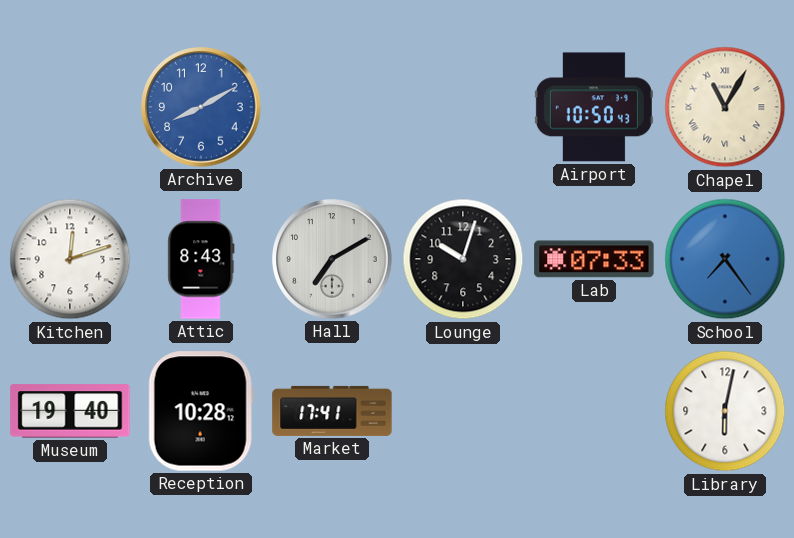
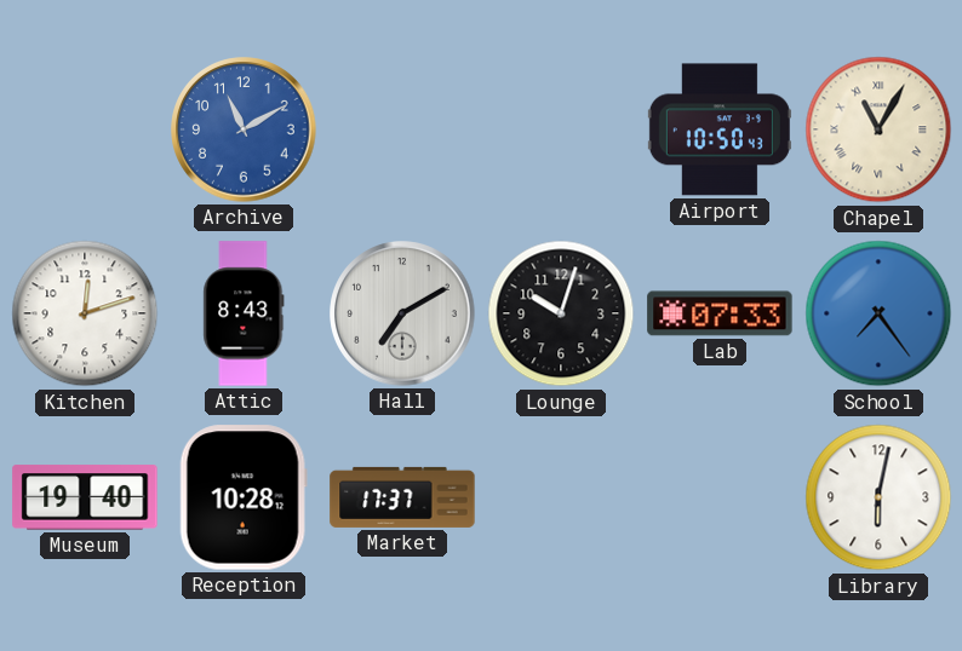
Archive: 8:10 -> 11:10 (244, 129)
Market: 17:41 -> 17:37 (402, 497)
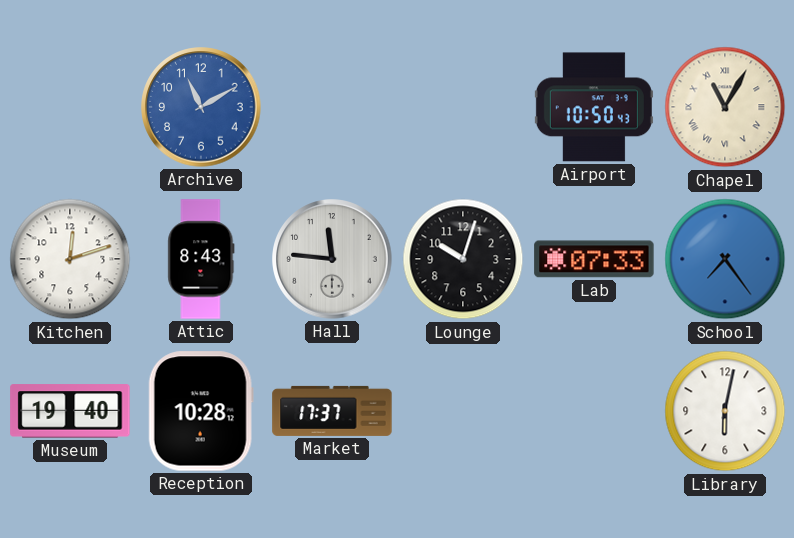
Hall: 7:10 -> 11:46 (332, 259)
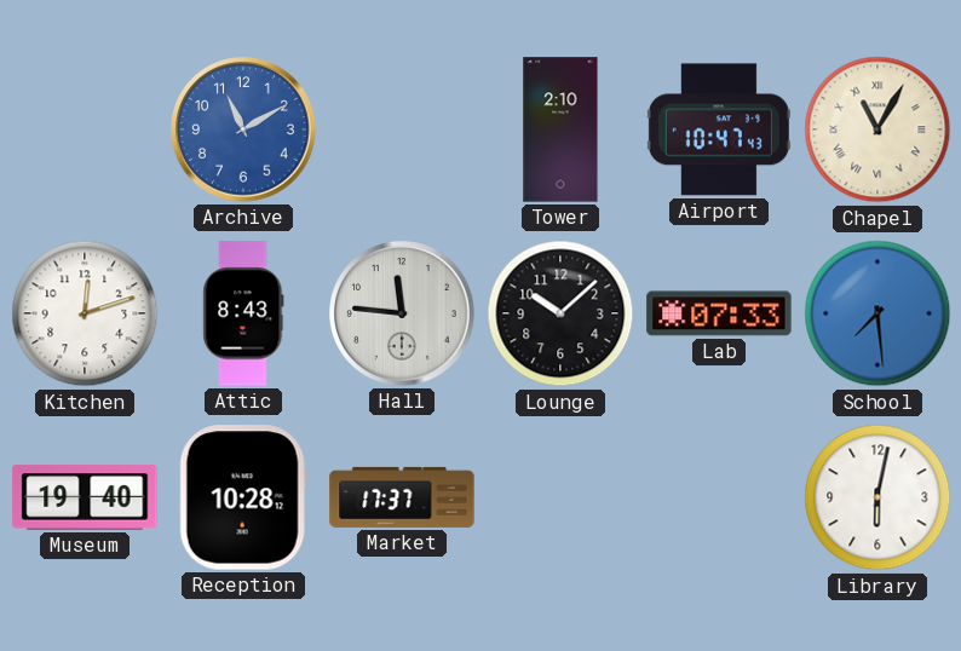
Tower: none -> 2:10 (560, 129)
Airport: 10:50 -> 10:47 (719, 129)
Lounge: 10:03 -> 10:08 (560, 313)
School: 7:24 -> 7:29 (877, 313)
